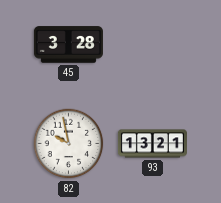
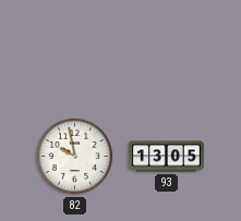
45: 3:28 -> none (68, 45)
93: 13:21 -> 13:05 (166, 157)
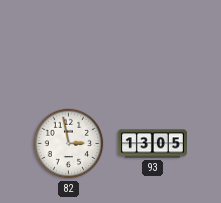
82: 9:58 -> 2:58 (69, 144)
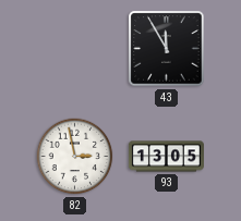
43: none -> 11:55 (167, 49)
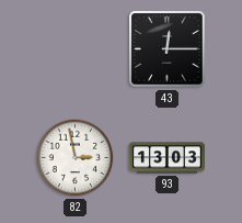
43: 11:55 -> 12:15 (168, 49)
93: 13:05 -> 13:03 (166, 158)
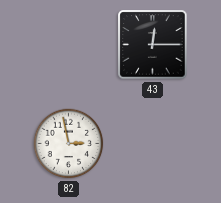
93: 13:03 -> none (166, 158)
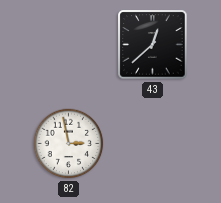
43: 12:15 -> 12:38 (153, 45)
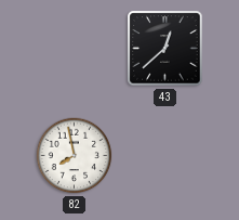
82: 2:58 -> 7:58 (75, 156)
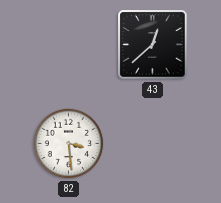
82: 7:58 -> 3:29 (69, 144)
